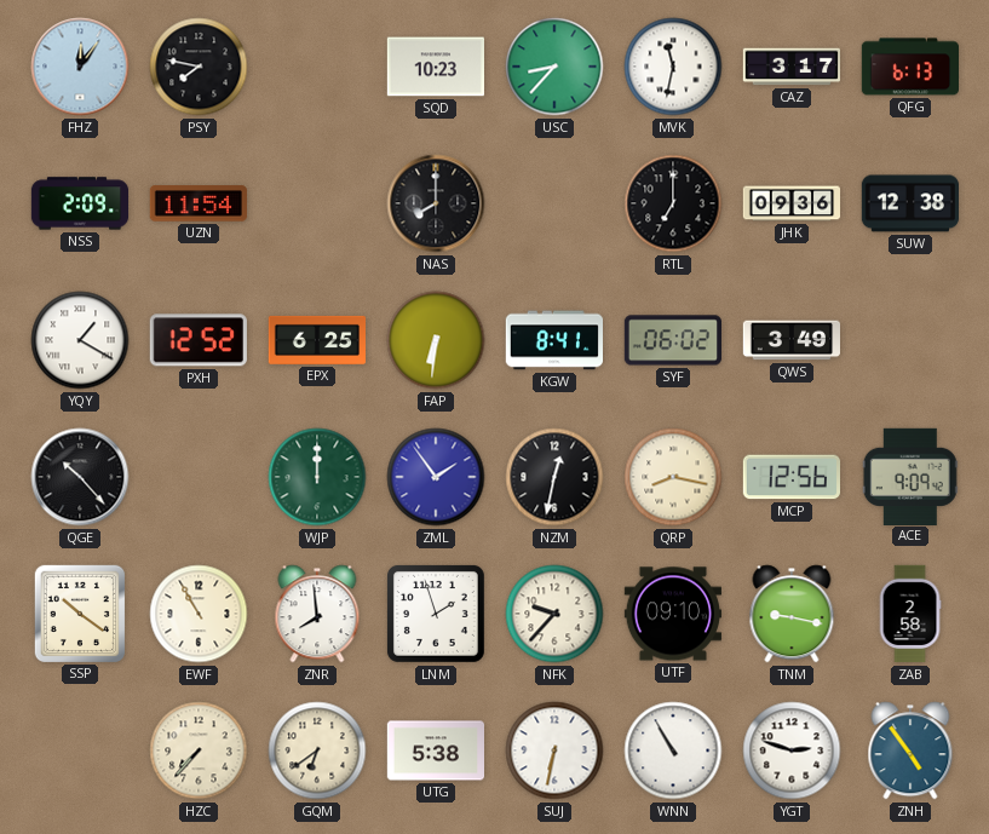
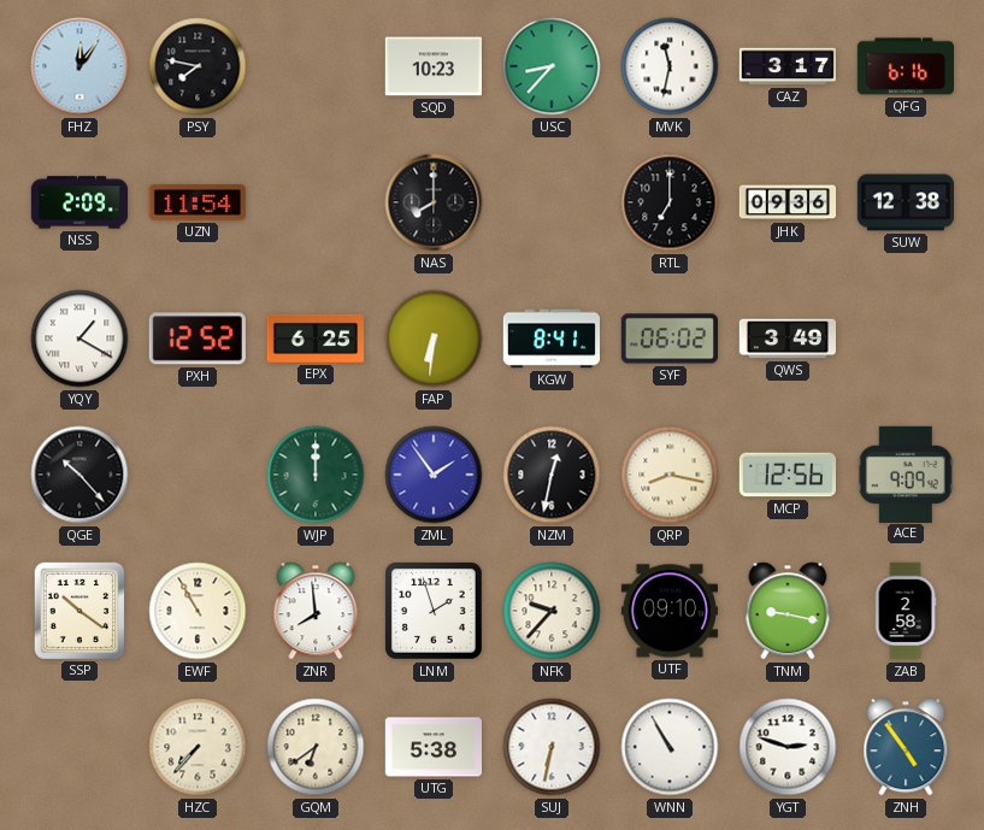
QFG: 6:13 -> 6:16 (905, 66)
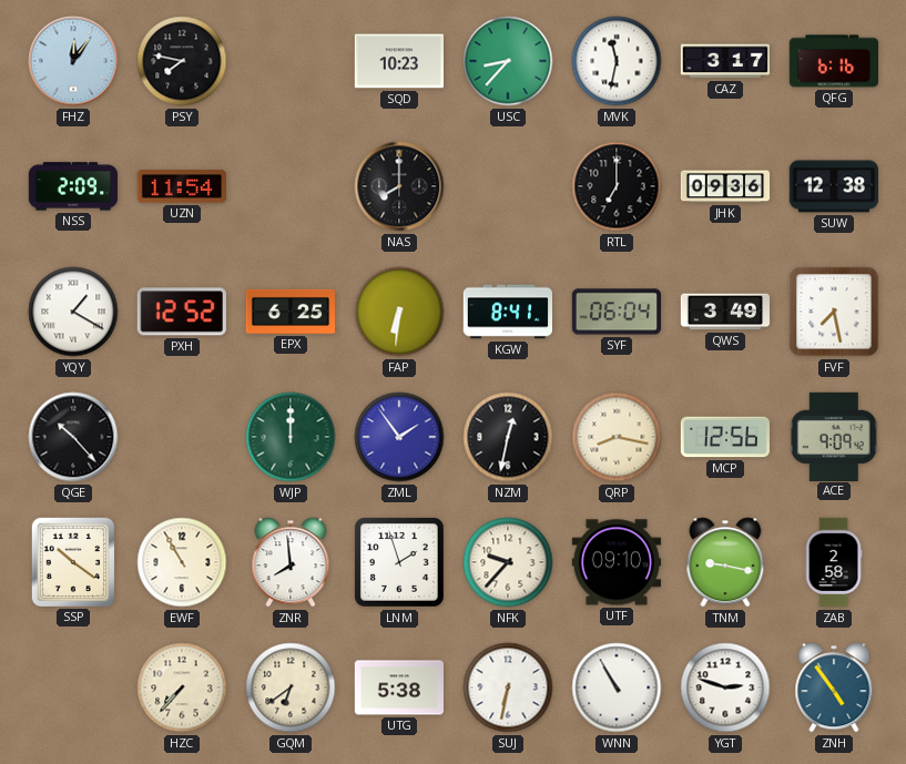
SYF: 06:02 -> 06:04 (615, 312)
FVF: none -> 7:28 (834, 312)
